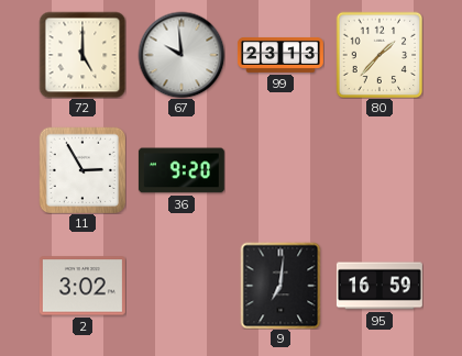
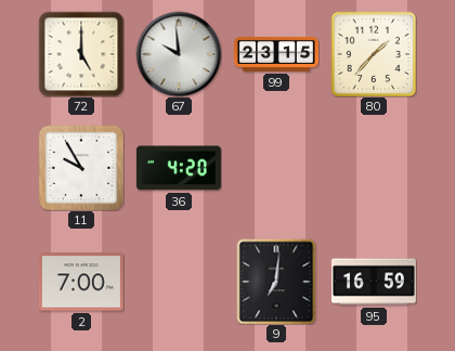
99: 23:13 -> 23:15 (276, 54)
11: 2:55 -> 9:55 (80, 167)
36: 9:20 -> 4:20 (179, 168)
2: 3:02 -> 7:00 (81, 282)
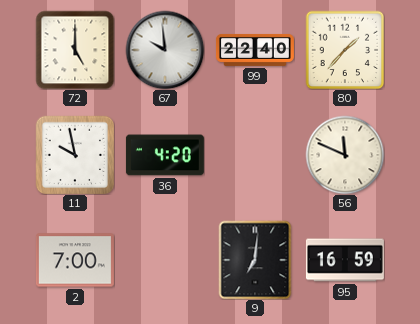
99: 23:15 -> 22:40 (255, 50)
11: 9:55 -> 9:58 (74, 154)
56: none -> 11:49 (345, 155)
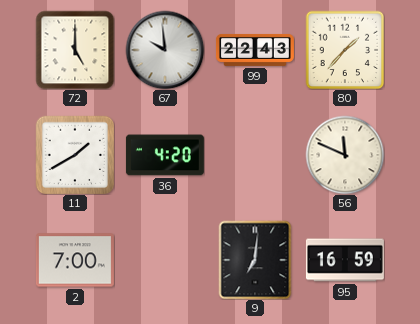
99: 22:40 -> 22:43 (255, 50)
11: 9:58 -> 1:40 (74, 154)
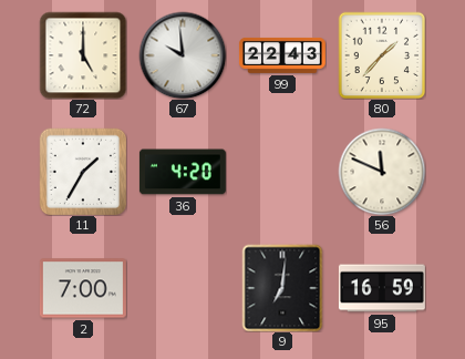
11: 1:40 -> 1:35 (82, 171)
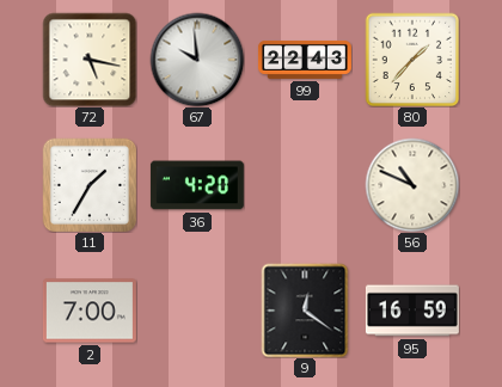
72: 5:00 -> 5:17 (90, 60)
56: 11:49 -> 10:49 (412, 185)
9: 7:01 -> 12:21 (305, 311)
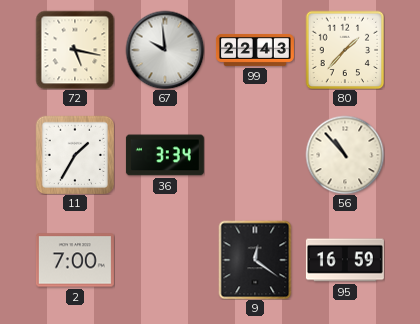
36: 4:20 -> 3:34 (165, 155)
56: 10:49 -> 10:53 (345, 155)
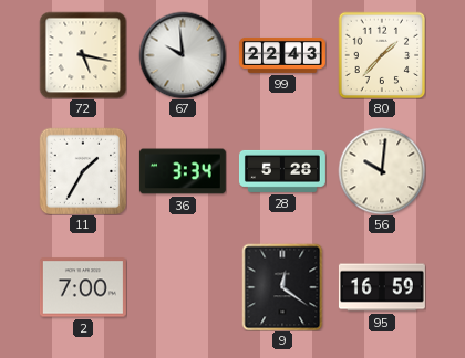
28: none -> 5:28 (282, 171)
56: 10:53 -> 10:01 (382, 171)
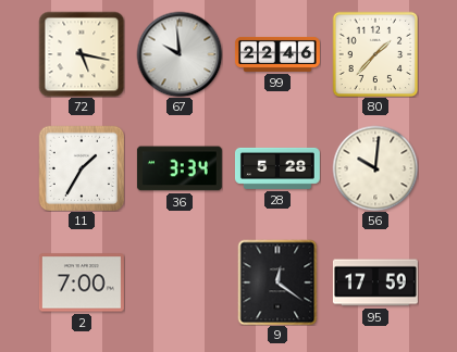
99: 22:43 -> 22:46 (277, 54)
95: 16:59 -> 17:59 (375, 282)
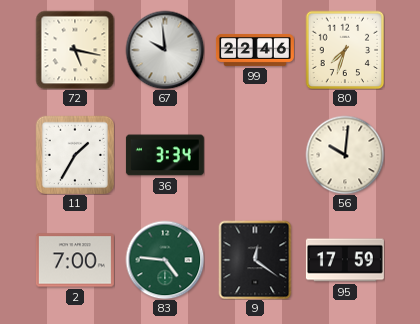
80: 1:37 -> 7:33 (345, 50)
28: 5:28 -> none (277, 168)
83: none -> 4:46 (165, 260)
